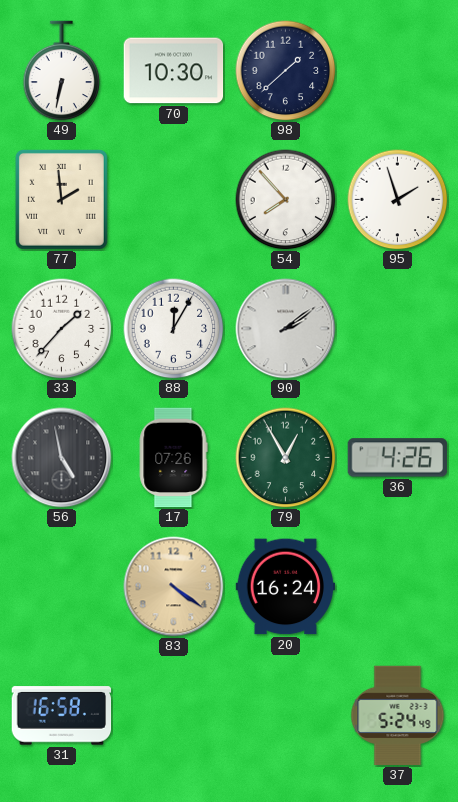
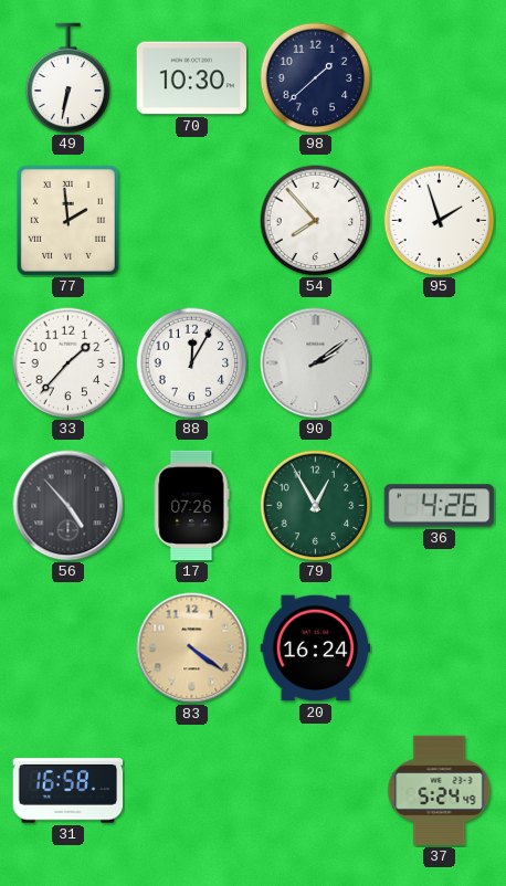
56: 4:58 -> 4:53 (68, 506)
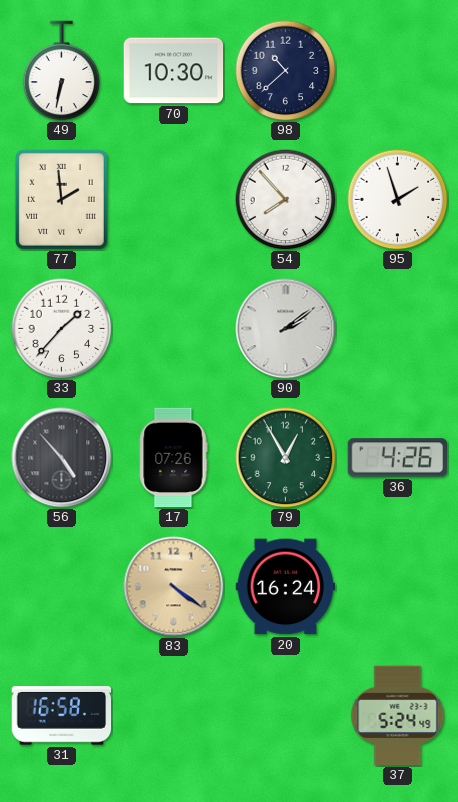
98: 1:38 -> 10:38 (286, 71)
88: 12:05 -> none (192, 363)
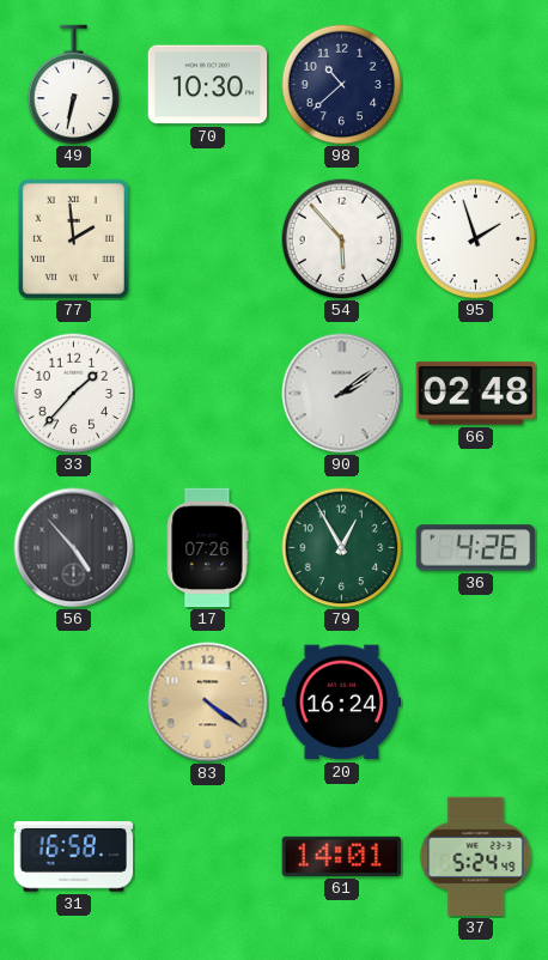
54: 7:53 -> 5:53 (342, 239)
66: none -> 02:48 (476, 394)
61: none -> 14:01 (342, 856)
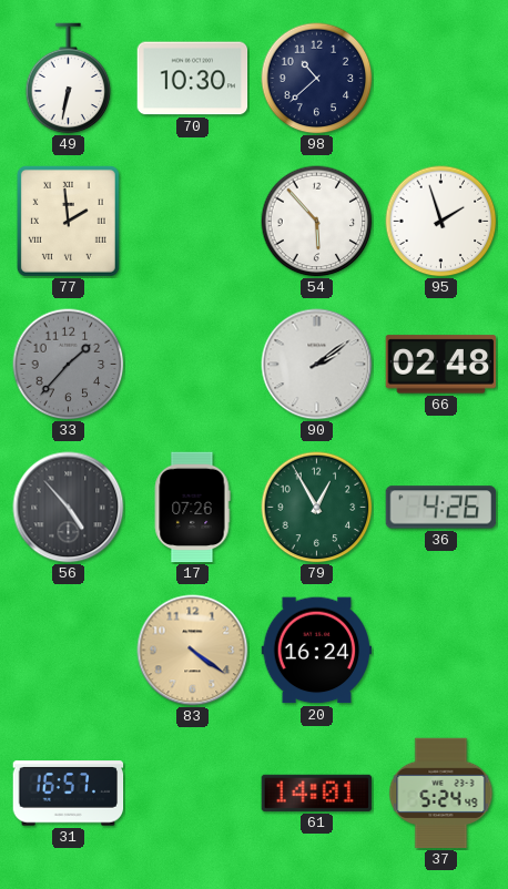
33 dial: white -> grey (69, 365)
31: 16:58 -> 16:57 (69, 794)
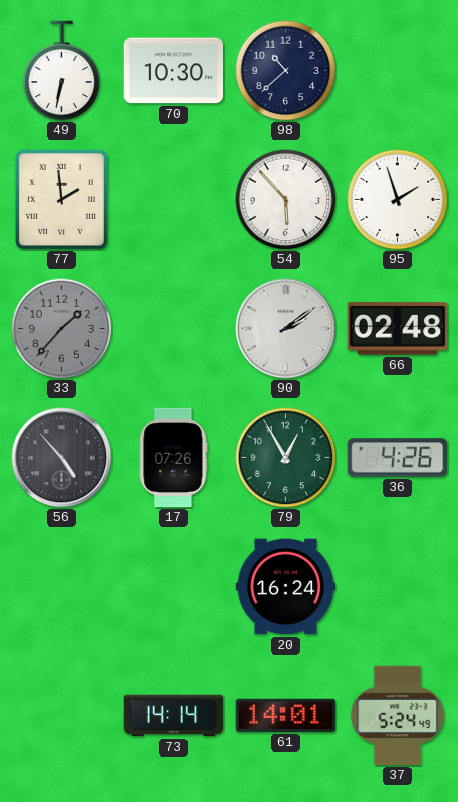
83: 4:21 -> none (193, 651)
31: 16:57 -> none (69, 794)
73: none -> 14:14 (174, 716)
